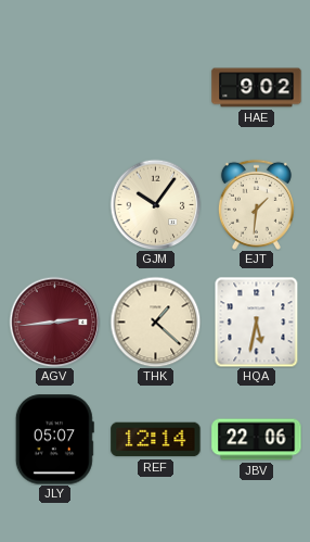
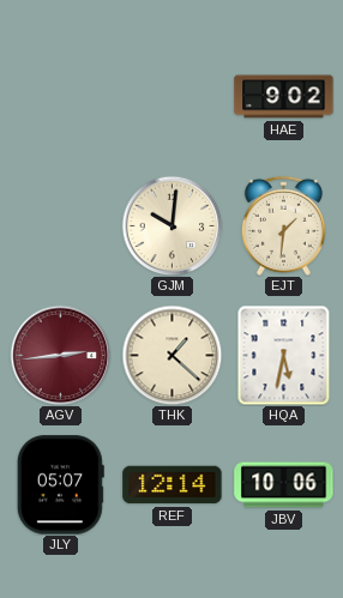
GJM: 10:06 -> 10:01 (171, 225)
JBV: 22:06 -> 10:06 (284, 485)
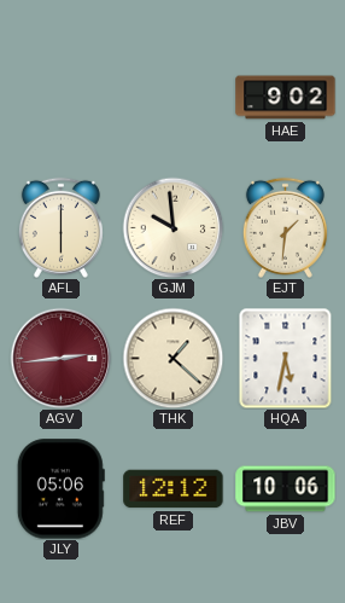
AFL: none -> 6:00 (60, 227)
GJM: 10:01 -> 9:59 (172, 227)
JLY: 05:07 -> 05:06 (60, 489)
REF: 12:14 -> 12:12 (174, 489)
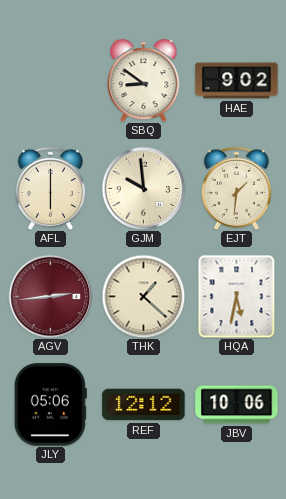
SBQ: none -> 8:51 (144, 81)
